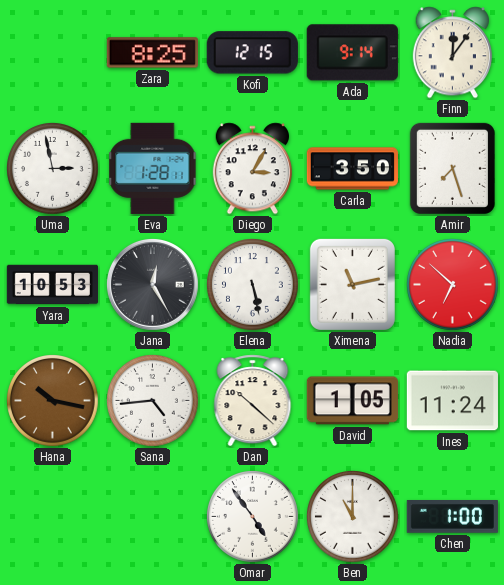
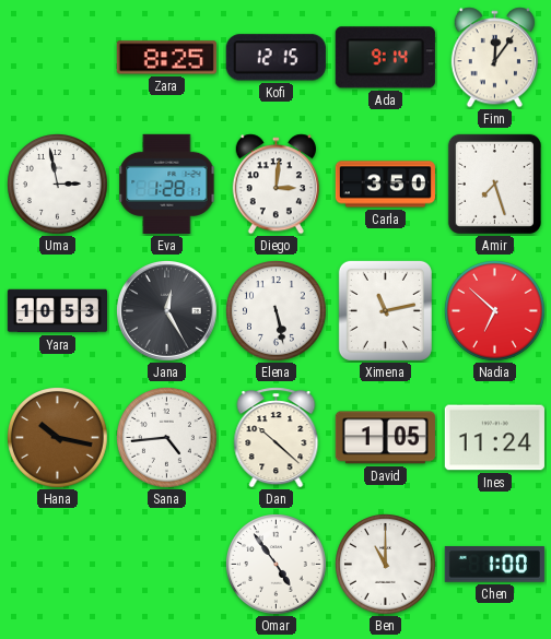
Diego: 3:05 -> 3:01 (275, 185)
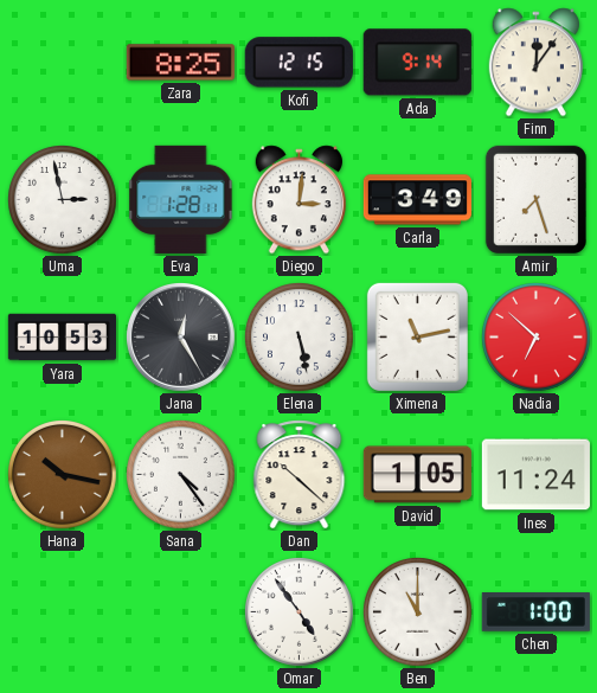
Carla: 3:50 -> 3:49 (417, 200)
Sana: 4:44 -> 4:24 (181, 475)
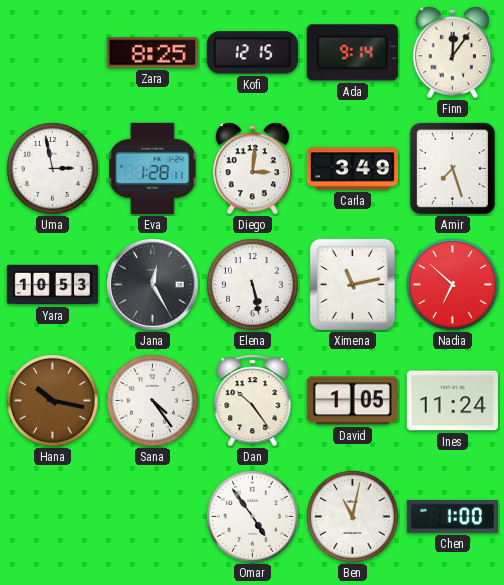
Dan: 10:22 -> 10:24 (253, 401)
Ben: 11:00 -> 11:02 (353, 517)
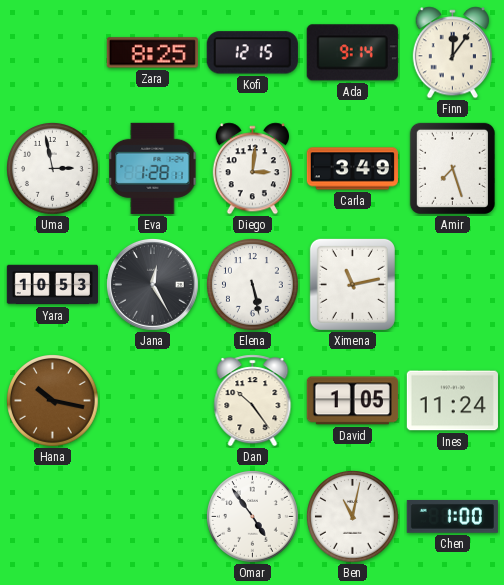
Nadia: 6:52 -> none (453, 285)
Sana: 4:24 -> none (153, 401)
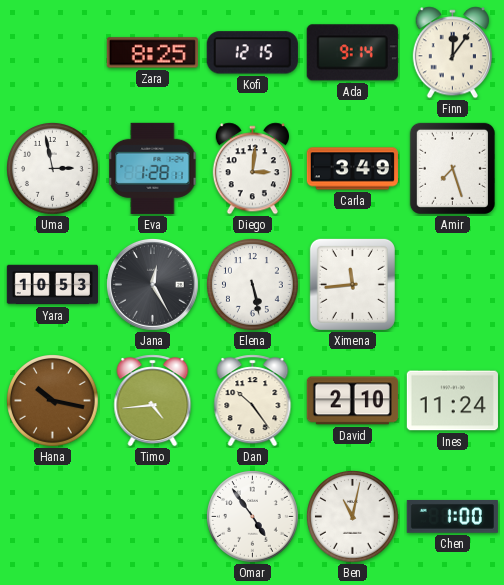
Ximena: 11:13 -> 11:44 (352, 284)
Timo: none -> 4:44 (153, 401)
David: 1:05 -> 2:10 (352, 401)
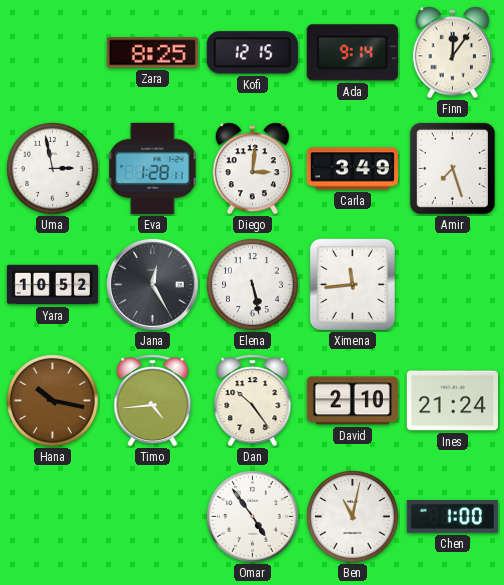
Yara: 10:53 -> 10:52 (52, 285)
Ines: 11:24 -> 21:24 (452, 401)
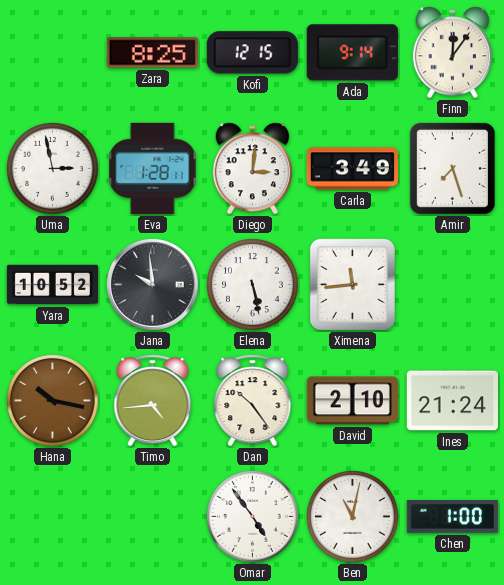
Jana: 12:25 -> 9:59 (152, 284)
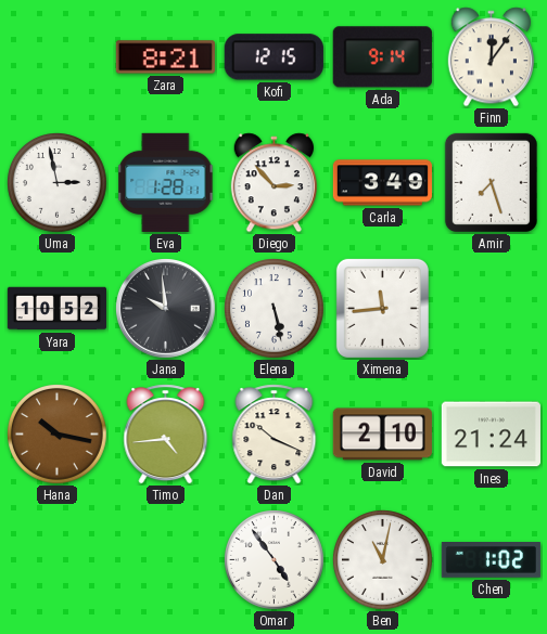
Zara: 8:25 -> 8:21 (165, 57)
Diego: 3:01 -> 2:53 (273, 183)
Dan: 10:24 -> 10:19 (275, 435)
Chen: 1:00 -> 1:02 (491, 560)
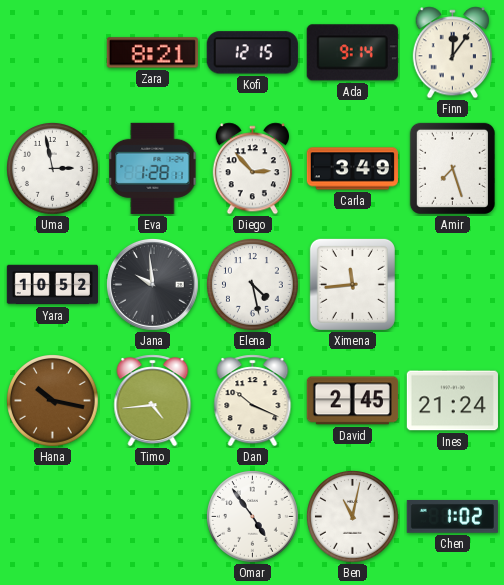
Elena: 5:28 -> 4:28 (253, 285)
David: 2:10 -> 2:45 (352, 401)
